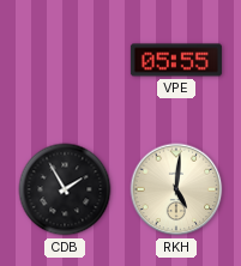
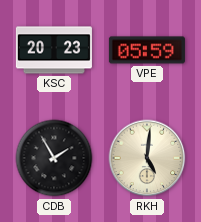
KSC: none -> 20:23 (54, 50)
VPE: 05:55 -> 05:59 (147, 50)
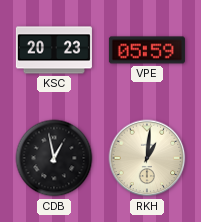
CDB: 1:55 -> 12:58 (54, 158)
RKH: 5:01 -> 1:01 (147, 158)
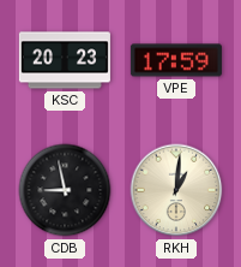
VPE: 05:59 -> 17:59 (176, 60)
CDB: 12:58 -> 8:58 (65, 190)
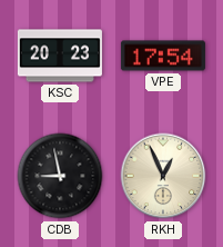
VPE: 17:59 -> 17:54 (163, 56)
RKH: 1:01 -> 12:56 (163, 176)
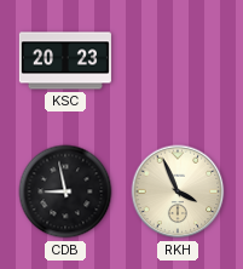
VPE: 17:54 -> none (163, 56)
RKH: 12:56 -> 3:56 (178, 191)
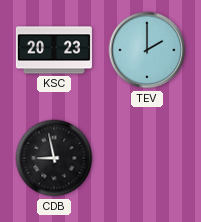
TEV: none -> 2:00 (147, 50)
RKH: 3:56 -> none (178, 191)
